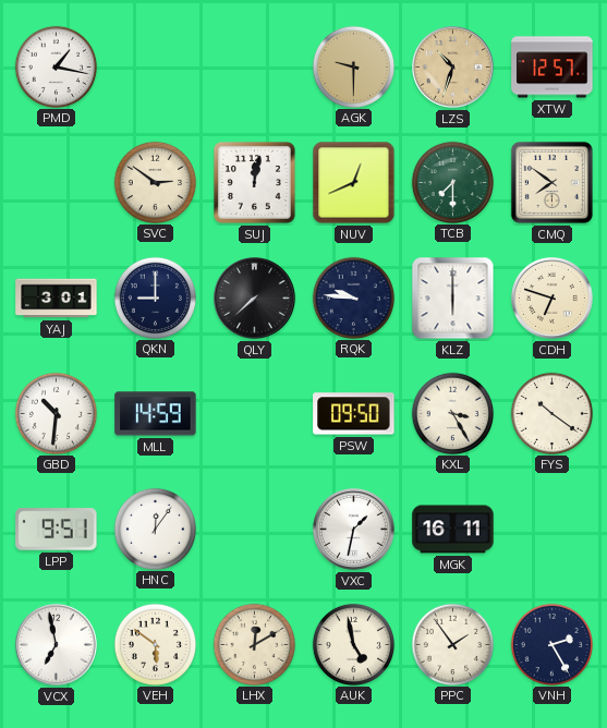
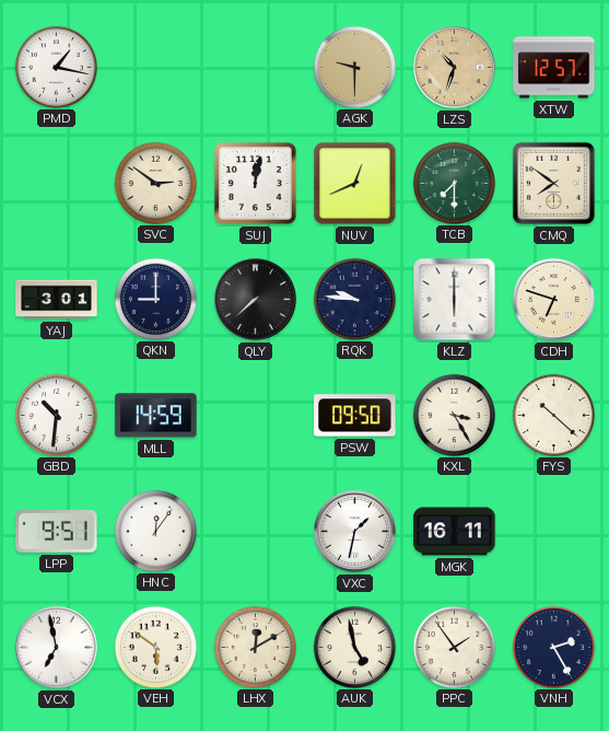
FYS: 10:21 -> 10:22 (553, 415)
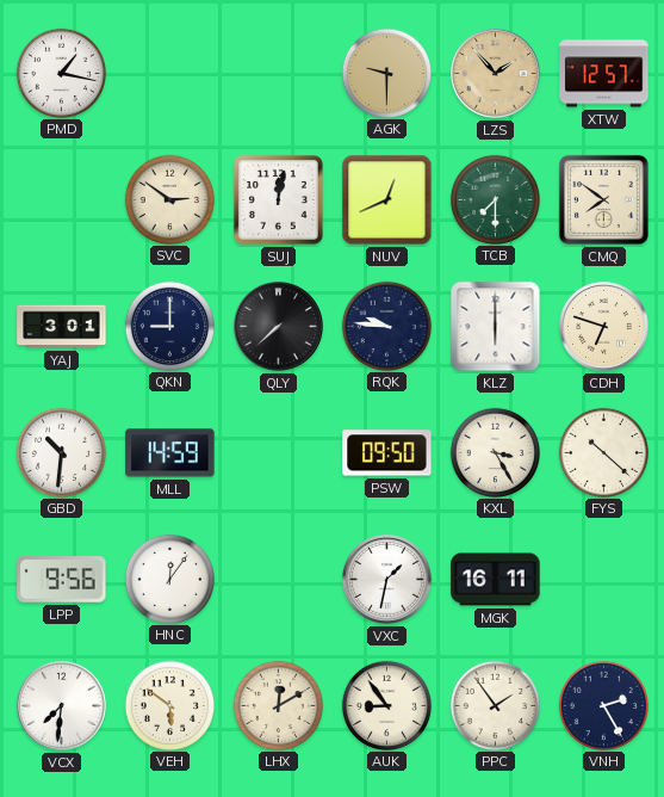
LZS: 10:33 -> 1:53 (496, 74)
LPP: 9:51 -> 9:56 (62, 580)
VCX: 6:58 -> 7:31 (62, 706)
AUK: 4:58 -> 8:54 (386, 705)
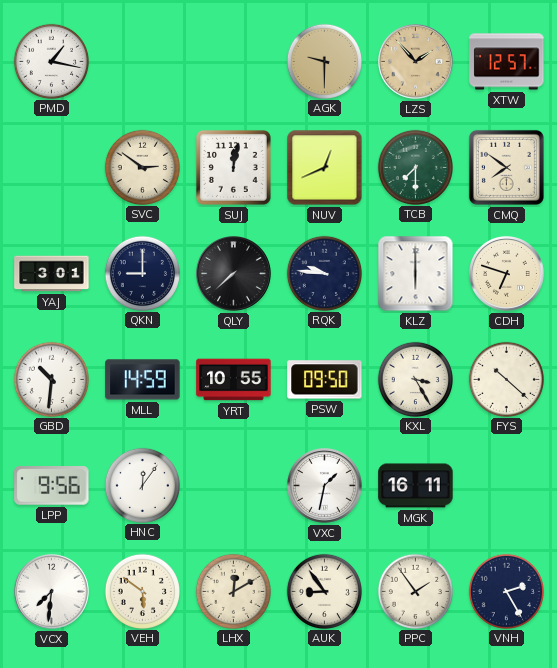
YRT: none -> 10:55 (234, 380)
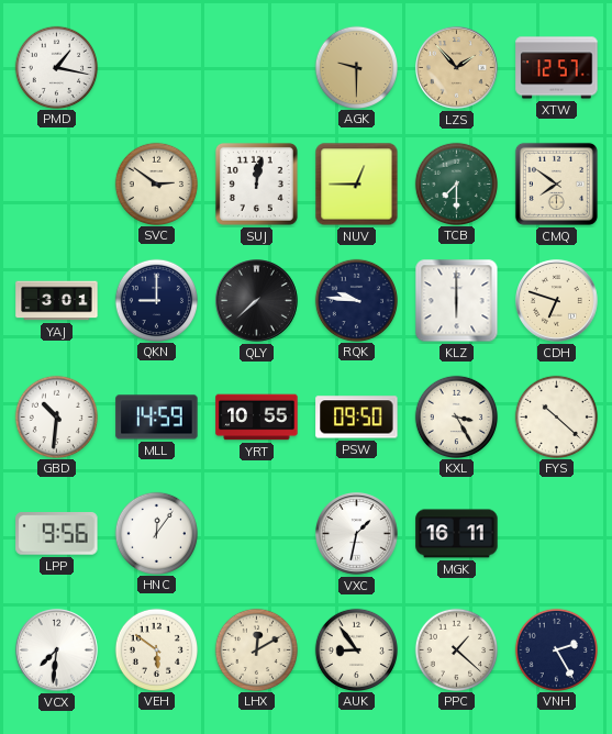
NUV: 12:41 -> 12:45 (357, 185)
PPC: 1:54 -> 1:22 (456, 649)
